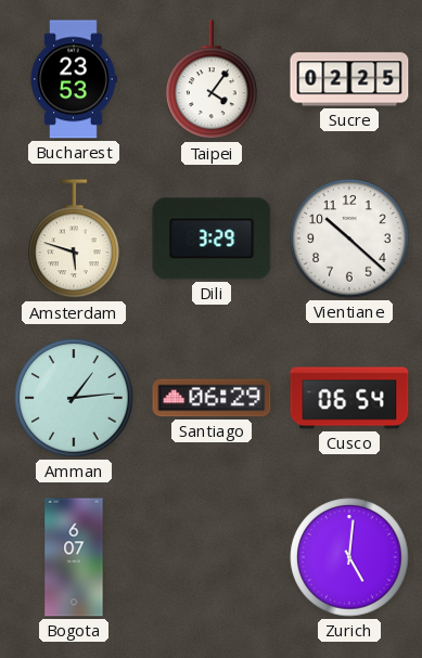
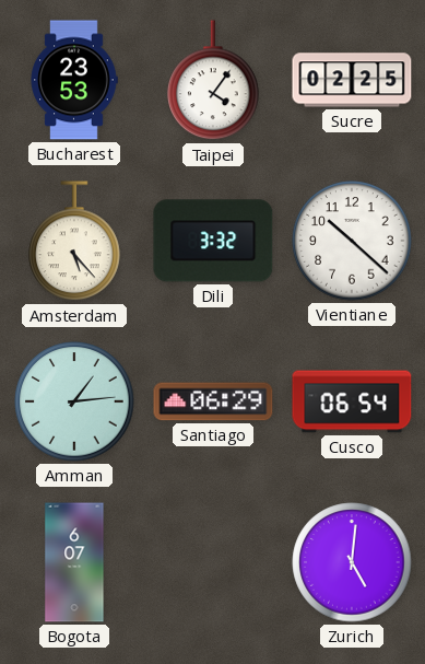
Amsterdam: 5:48 -> 5:23 (74, 242)
Dili: 3:29 -> 3:32 (213, 241)
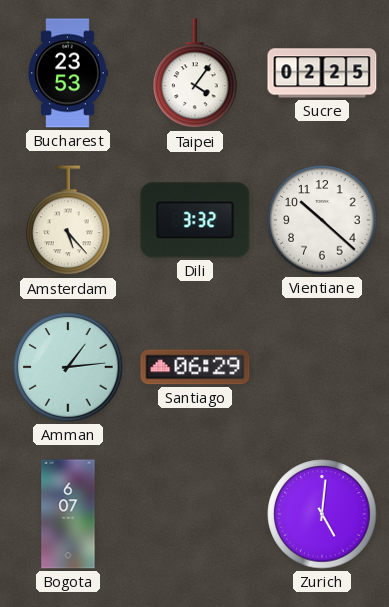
Cusco: 06:54 -> none (352, 401)
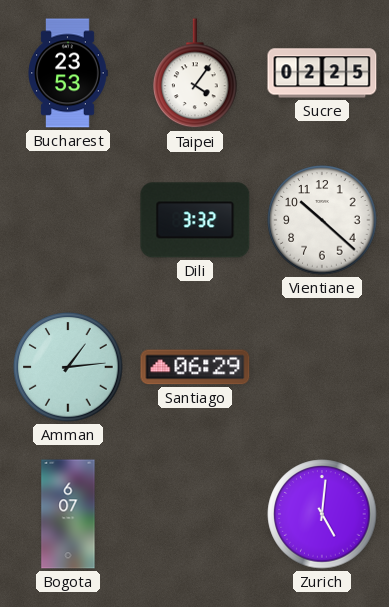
Amsterdam: 5:23 -> none (68, 221)
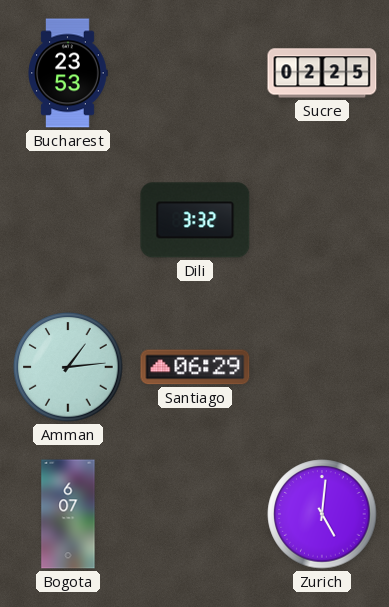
Taipei: 4:06 -> none (195, 74)
Vientiane: 10:22 -> none (322, 220)
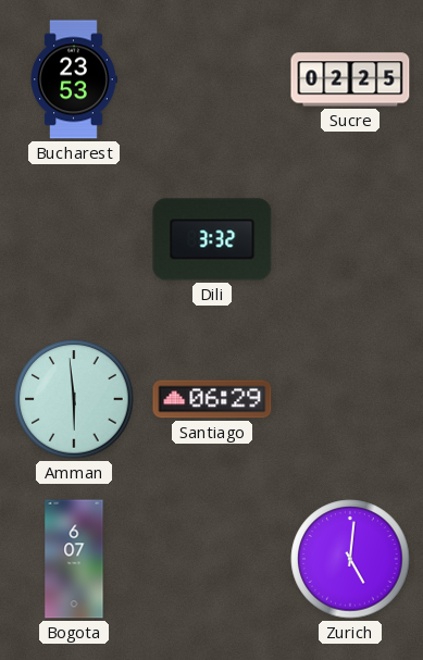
Amman: 1:14 -> 5:59 (74, 399)
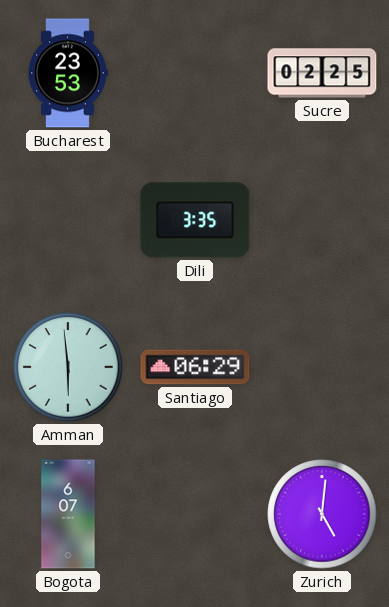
Dili: 3:32 -> 3:35 (195, 220)
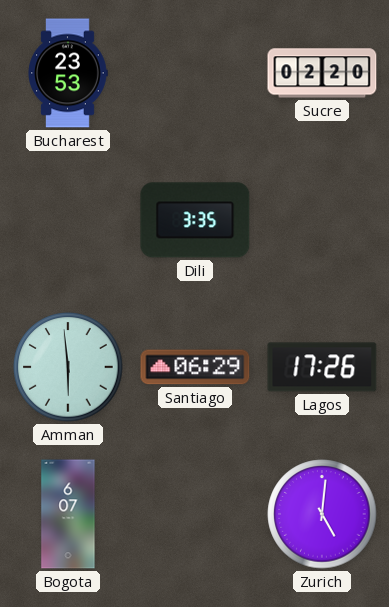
Sucre: 02:25 -> 02:20 (322, 73)
Lagos: none -> 17:26 (322, 367)
